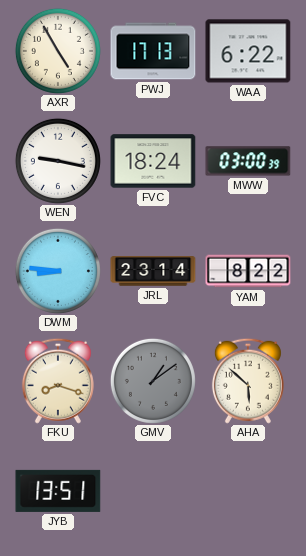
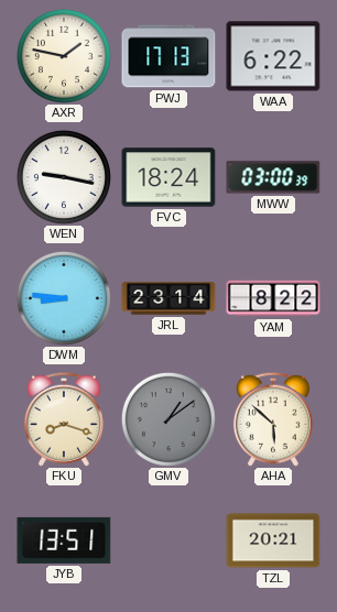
AXR: 4:55 -> 1:47 (64, 56)
TZL: none -> 20:21 (273, 540)
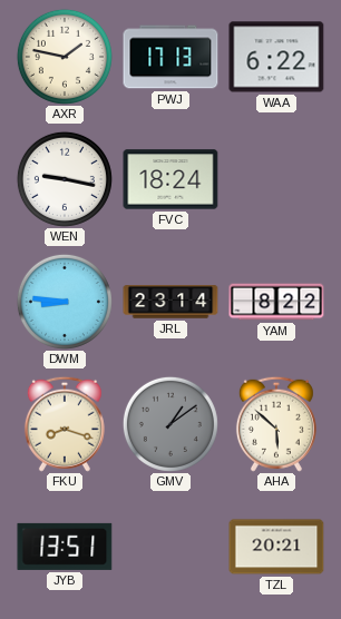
MWW: 03:00 -> none (273, 177)
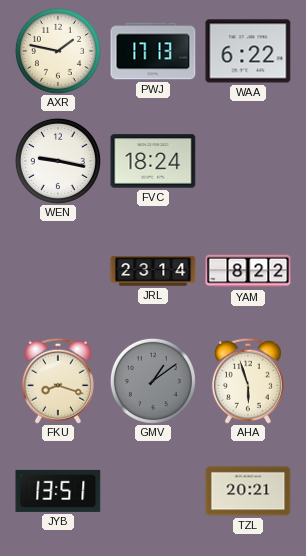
DWM: 8:46 -> none (65, 302)
AHA: 5:52 -> 5:57 (248, 381)
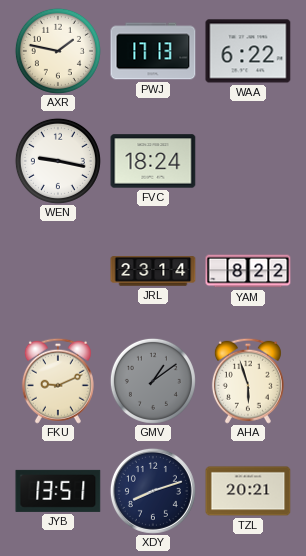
FKU: 8:18 -> 9:11 (58, 381)
XDY: none -> 8:12 (153, 491)
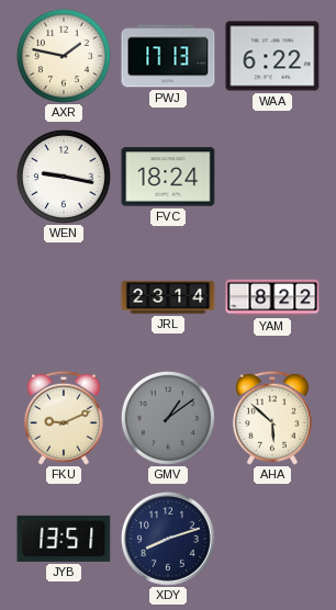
AHA: 5:57 -> 5:52 (272, 418)
TZL: 20:21 -> none (248, 491)
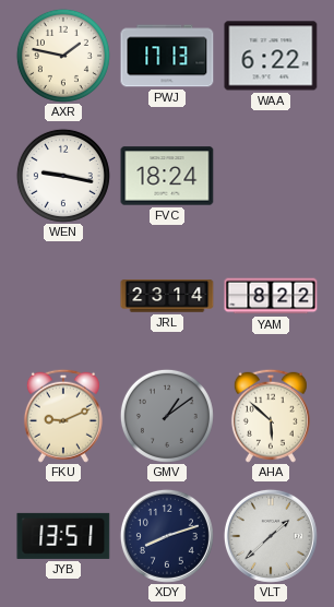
VLT: none -> 1:38 (271, 536)
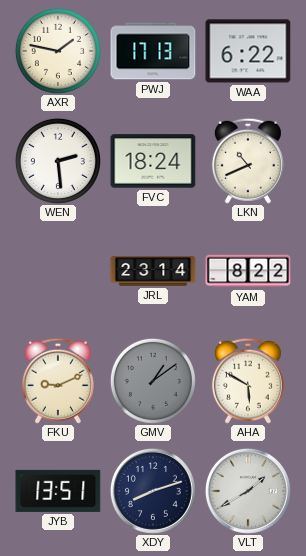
WEN: 9:17 -> 2:29 (58, 161)
LKN: none -> 10:41 (248, 161)
AHA: 5:52 -> 5:50 (248, 381)
VLT: 1:38 -> 1:40 (248, 491)
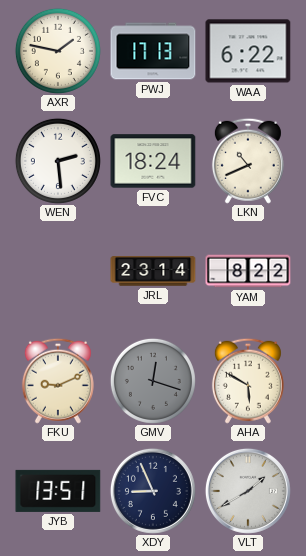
GMV: 1:09 -> 12:18 (153, 381)
XDY: 8:12 -> 8:56 (153, 491)
